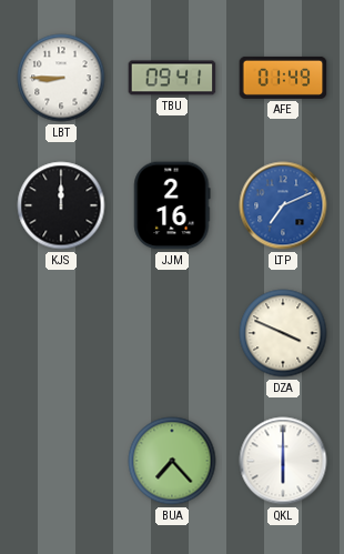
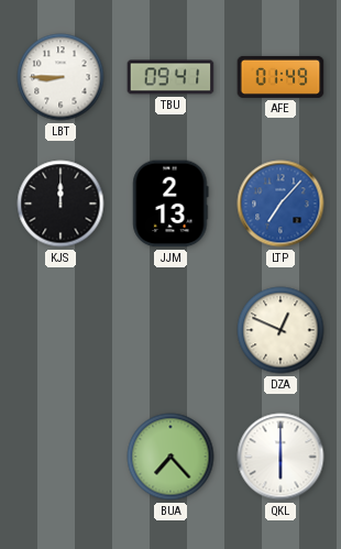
JJM: 2:16 -> 2:13 (170, 204)
LTP: 7:11 -> 7:07 (280, 204)
DZA: 3:49 -> 12:49 (280, 330)
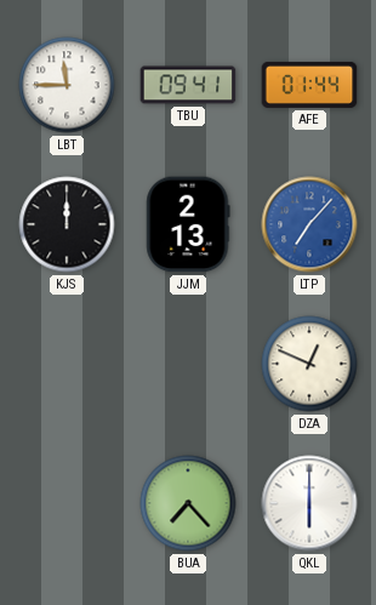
LBT: 8:45 -> 11:45 (67, 85)
AFE: 01:49 -> 01:44 (309, 85)
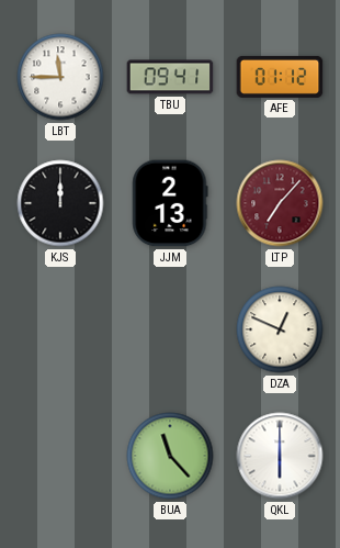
AFE: 01:44 -> 01:12 (280, 77)
LTP dial: blue -> burgundy (280, 203)
BUA: 7:23 -> 11:23 (170, 456)
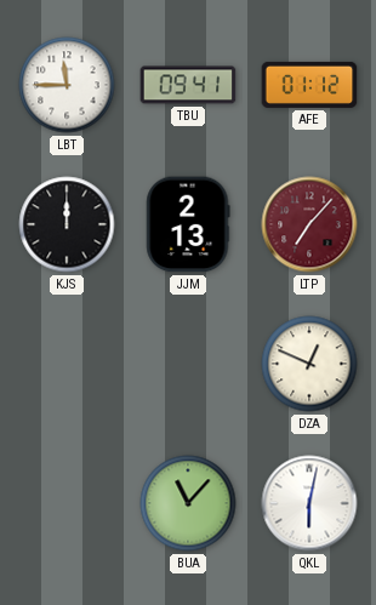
BUA: 11:23 -> 11:07 (188, 503)
QKL: 6:00 -> 6:02 (309, 503)
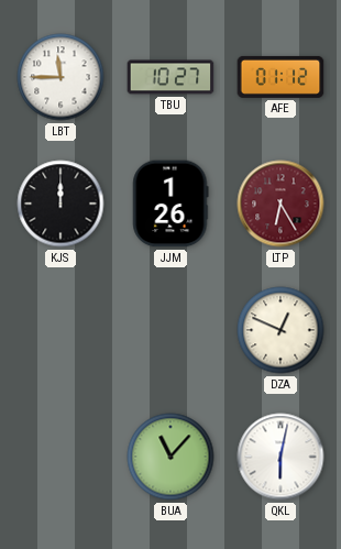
TBU: 09:41 -> 10:27 (170, 77)
JJM: 2:13 -> 1:26 (170, 204)
LTP: 7:07 -> 6:25 (280, 204)
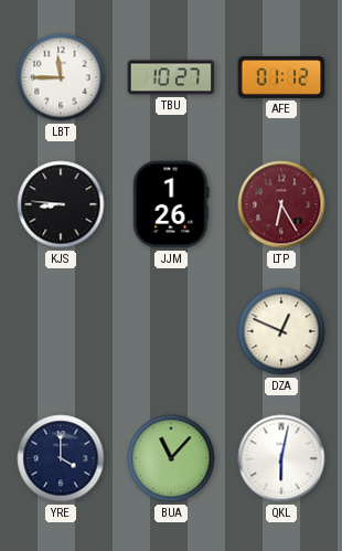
KJS: 12:00 -> 8:46 (61, 204)
YRE: none -> 4:00 (61, 458)
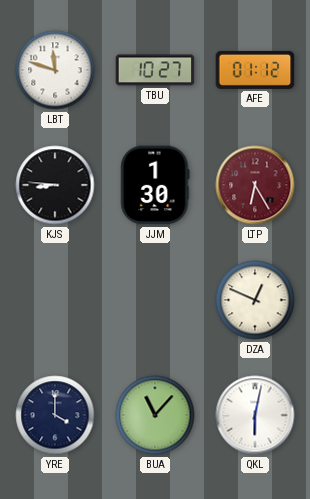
LBT: 11:45 -> 11:48 (55, 70)
JJM: 1:26 -> 1:30 (155, 185)
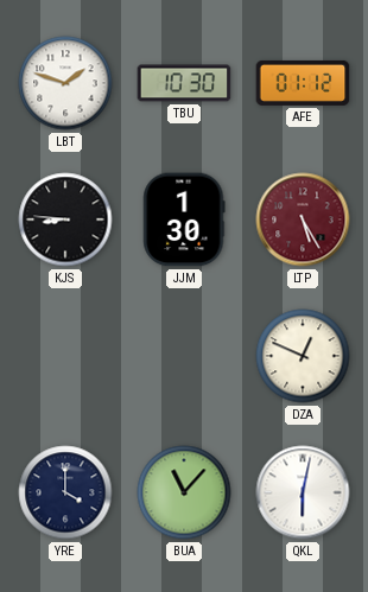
LBT: 11:48 -> 1:48 (65, 83)
TBU: 10:27 -> 10:30 (184, 83)
LTP: 6:25 -> 5:25 (303, 219)
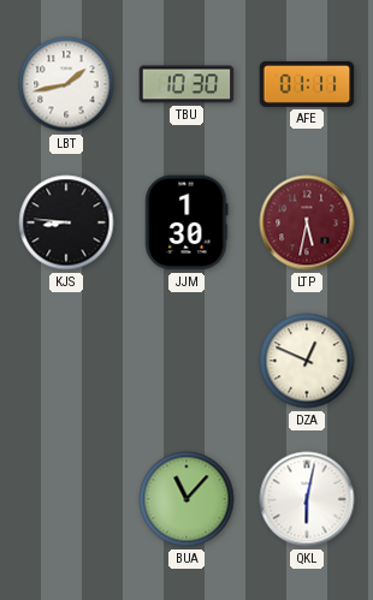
LBT: 1:48 -> 1:43 (66, 84)
AFE: 01:12 -> 01:11 (307, 84)
LTP: 5:25 -> 5:32 (307, 222)
YRE: 4:00 -> none (65, 492)
